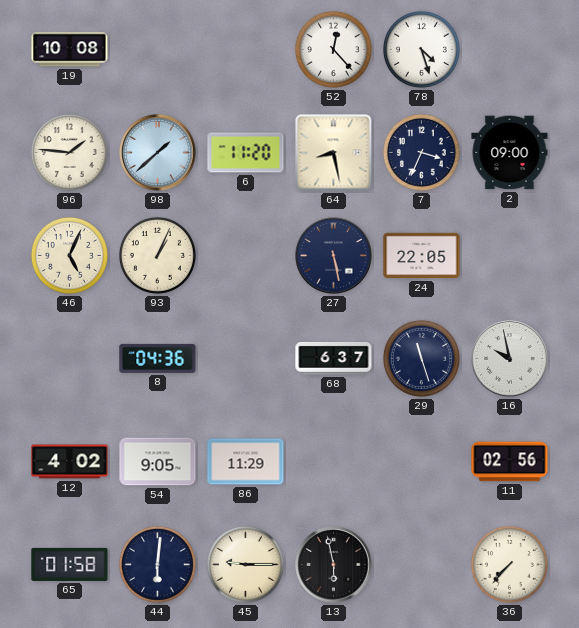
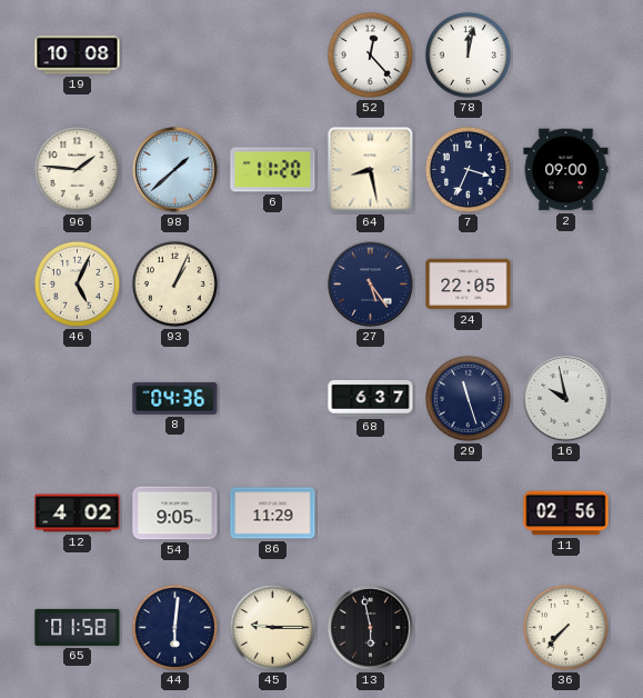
78: 4:27 -> 12:02 (468, 54)
27: 5:28 -> 5:24 (371, 285)
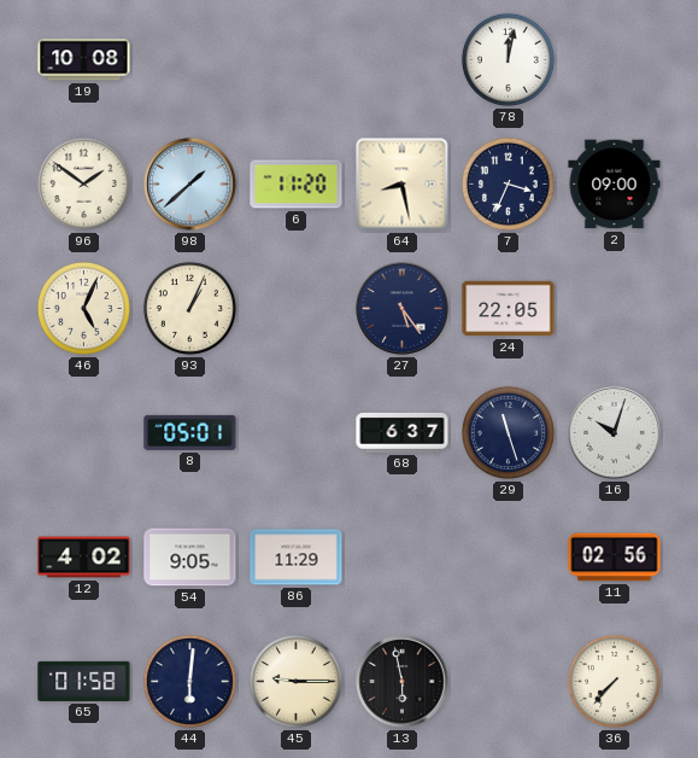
52: 12:23 -> none (370, 54)
96: 1:46 -> 1:51 (83, 183)
8: 04:36 -> 05:01 (190, 432)
16: 9:58 -> 10:03 (615, 433)
